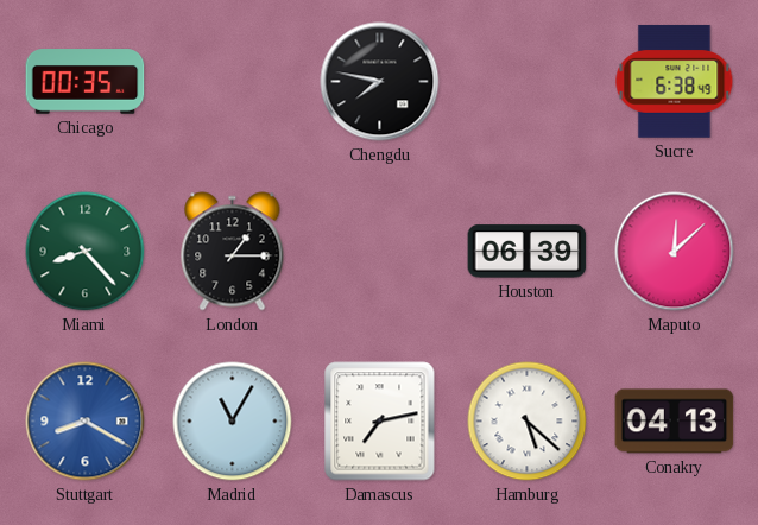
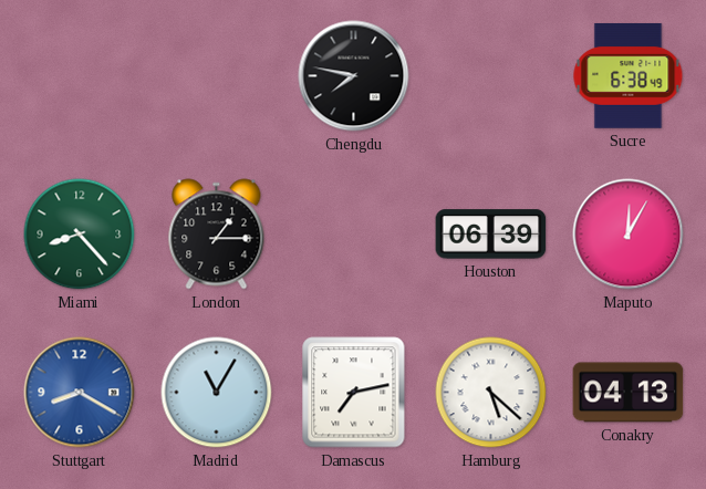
Chicago: 00:35 -> none (86, 82)
Maputo: 12:08 -> 12:05 (629, 235)
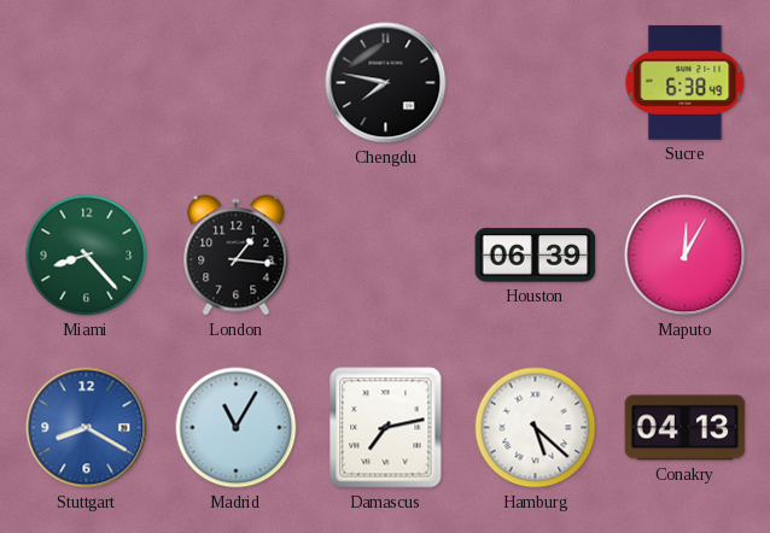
London: 1:15 -> 1:16 (237, 256)
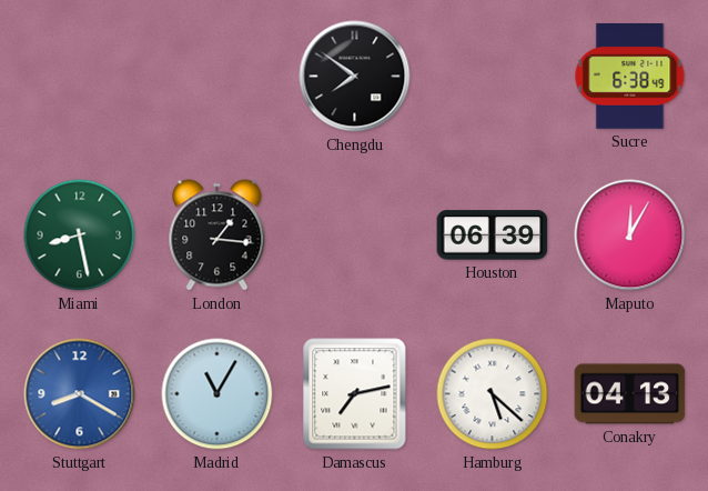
Chengdu: 7:47 -> 7:51 (355, 77)
Miami: 8:23 -> 8:28 (80, 236)
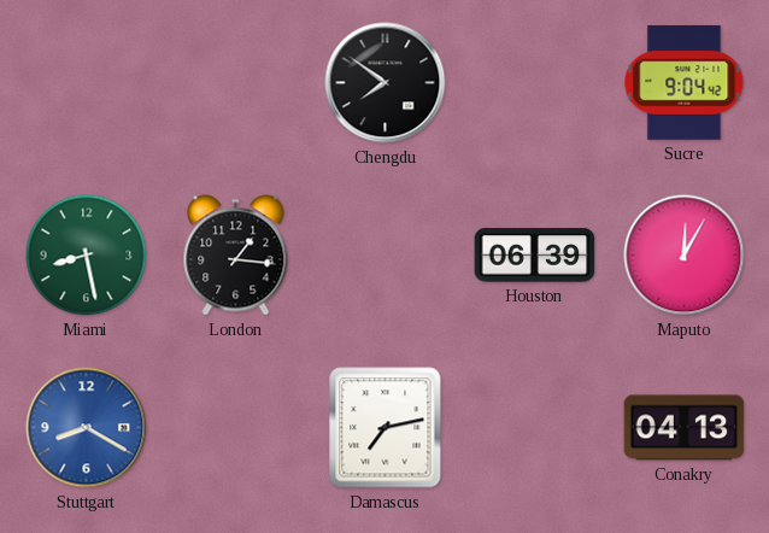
Sucre: 6:38 -> 9:04 (685, 83)
Madrid: 11:05 -> none (218, 394)
Hamburg: 5:22 -> none (493, 394)
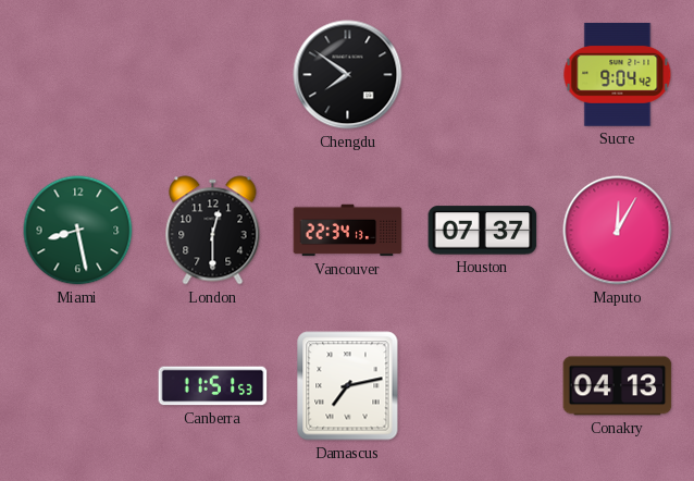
London: 1:16 -> 12:30 (213, 231)
Vancouver: none -> 22:34 (348, 231)
Houston: 06:39 -> 07:37 (483, 231)
Stuttgart: 8:20 -> none (87, 428)
Canberra: none -> 11:51 (213, 386)
